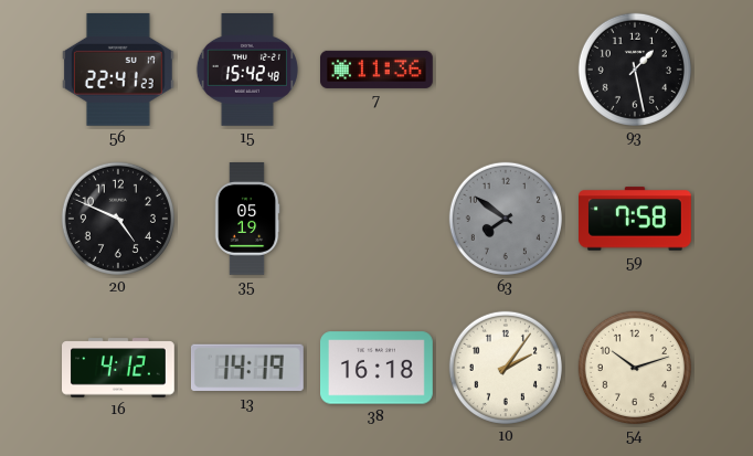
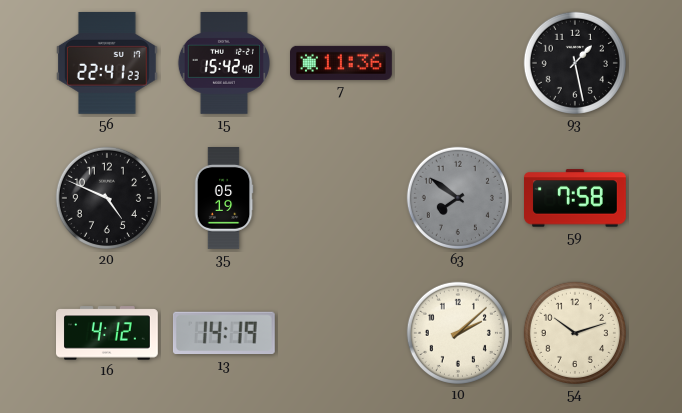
38: 16:18 -> none (378, 368)
10: 2:06 -> 2:08 (458, 333)
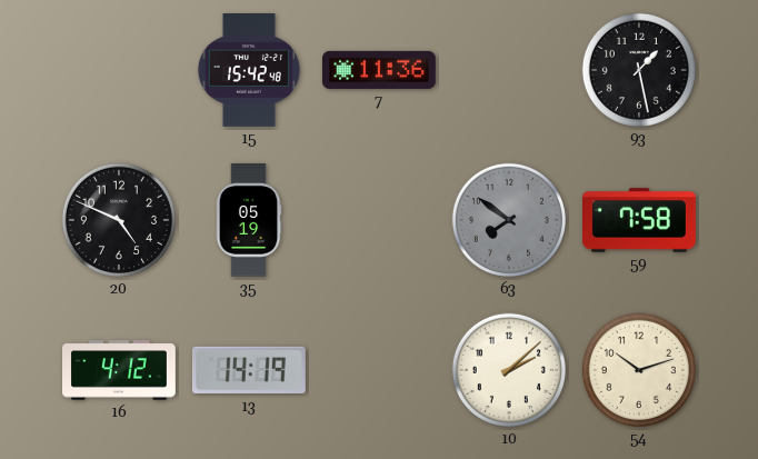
56: 22:41 -> none (107, 63)
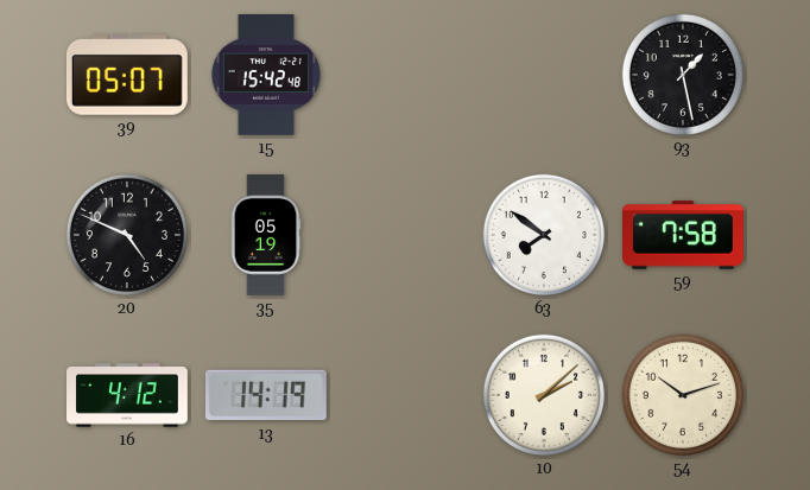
39: none -> 05:07 (127, 75)
7: 11:36 -> none (380, 70)
63 dial: grey -> white (544, 235)
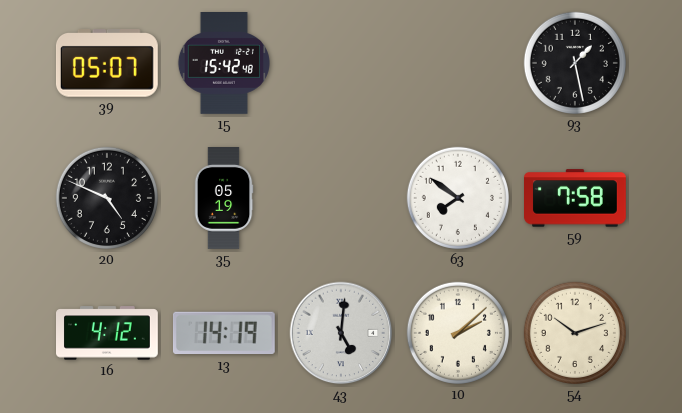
43: none -> 5:01 (341, 333)
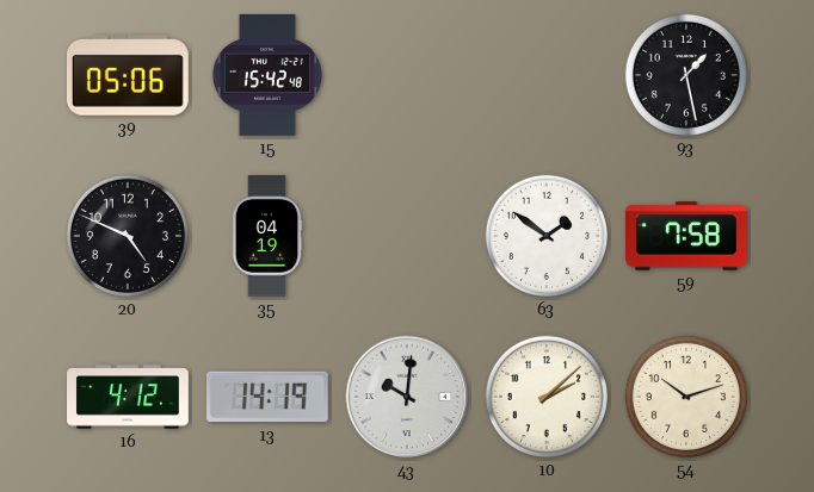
39: 05:07 -> 05:06 (128, 75)
35: 05:19 -> 04:19 (267, 237)
63: 7:51 -> 1:51 (547, 236)
43: 5:01 -> 10:01 (407, 397)
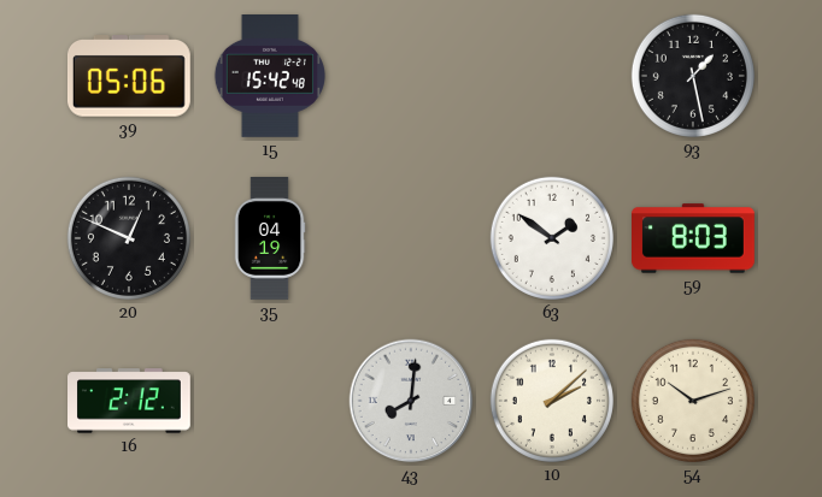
20: 4:49 -> 12:49 (129, 238)
59: 7:58 -> 8:03 (694, 238)
16: 4:12 -> 2:12 (130, 401)
13: 14:19 -> none (267, 397)
43: 10:01 -> 8:01 (411, 401)
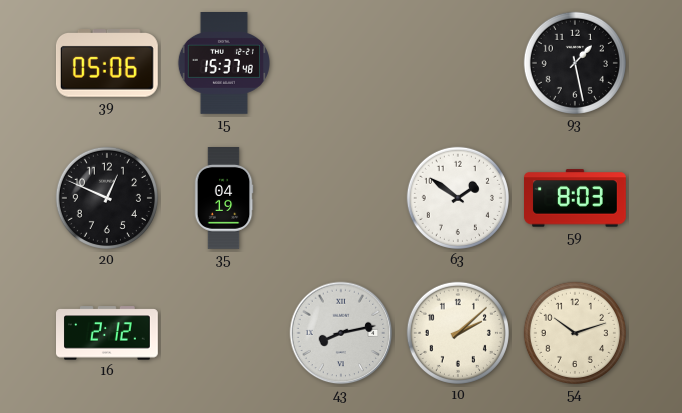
15: 15:42 -> 15:37 (224, 64)
43: 8:01 -> 8:13 (341, 333)
